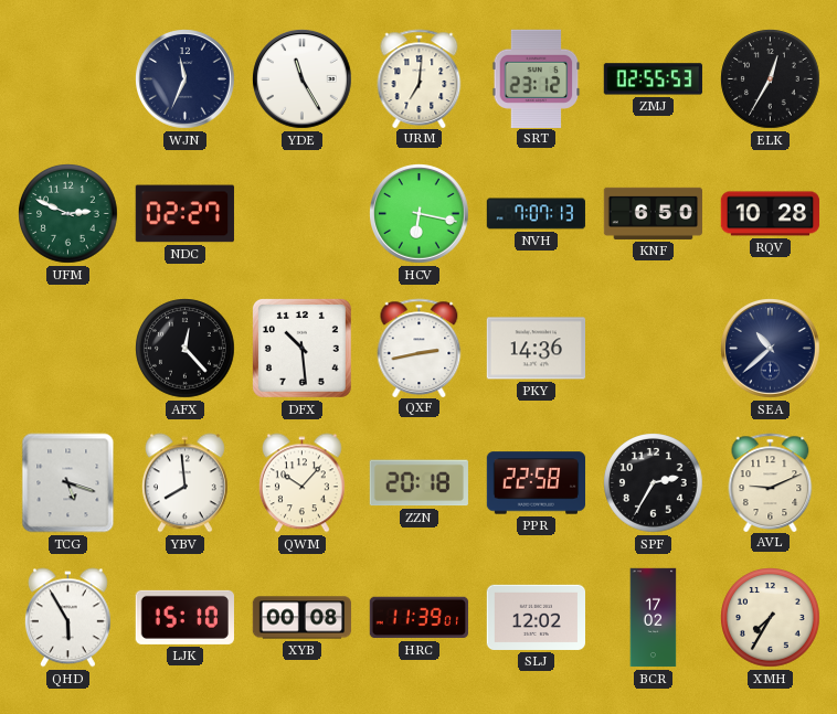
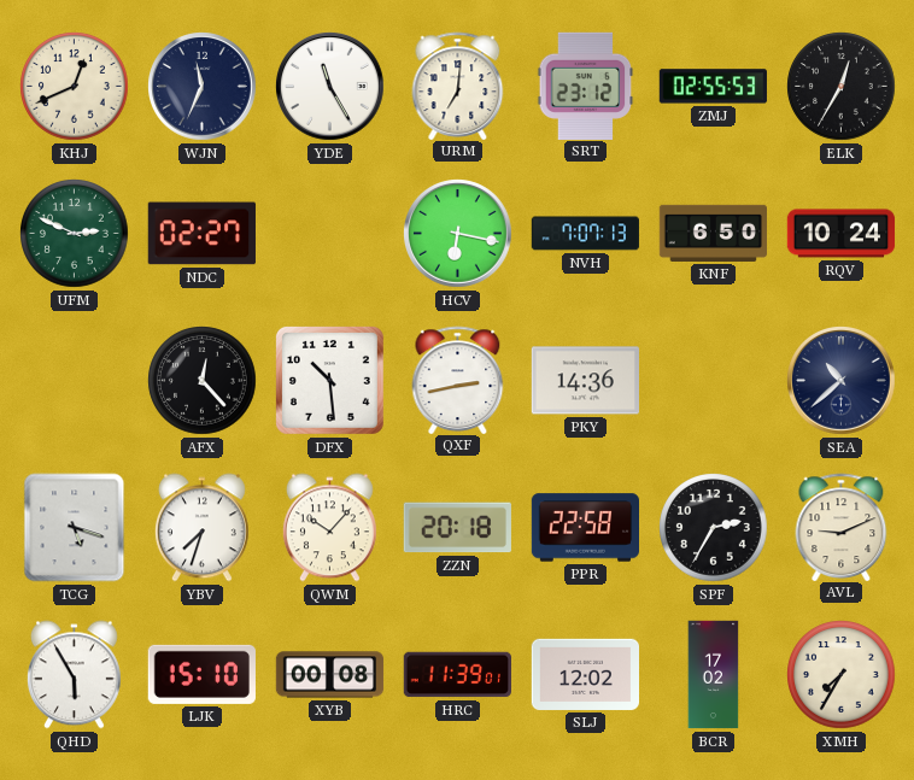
KHJ: none -> 12:41 (75, 87)
RQV: 10:28 -> 10:24 (842, 234)
YBV: 7:59 -> 7:33 (201, 528)
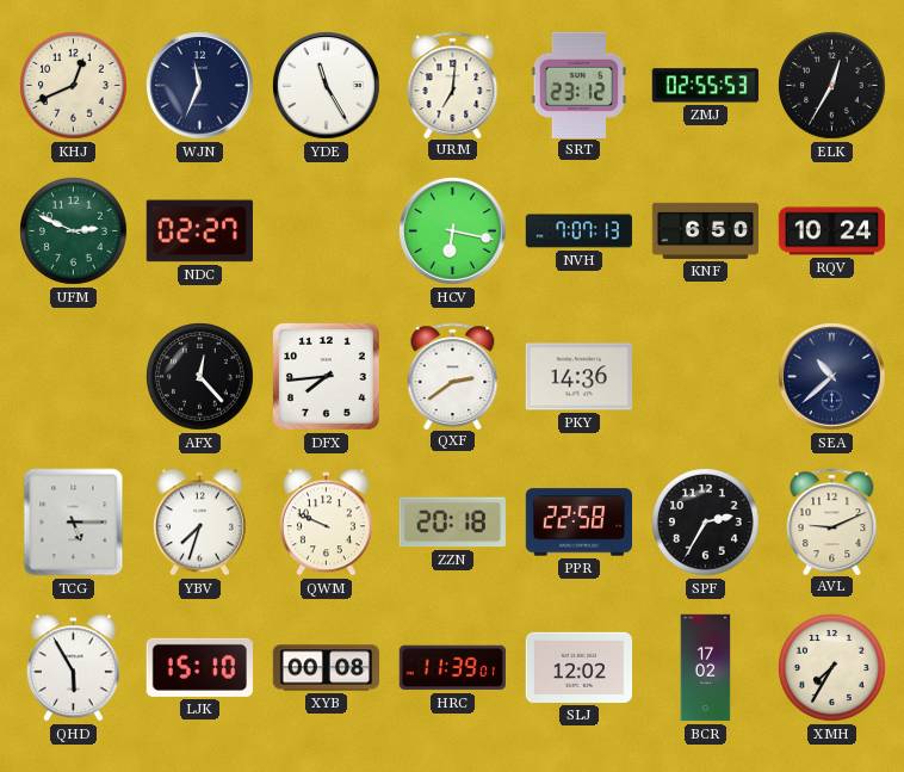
DFX: 10:29 -> 7:44 (326, 376)
QXF: 2:43 -> 2:39 (453, 376)
TCG: 5:18 -> 5:15 (74, 523)
QWM: 10:07 -> 9:49 (326, 523)
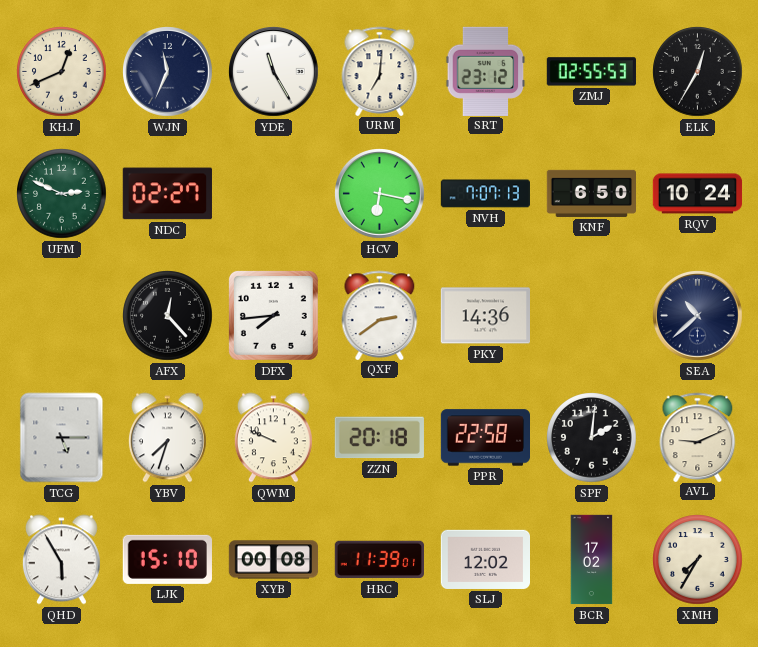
SPF: 2:35 -> 2:01 (592, 438)
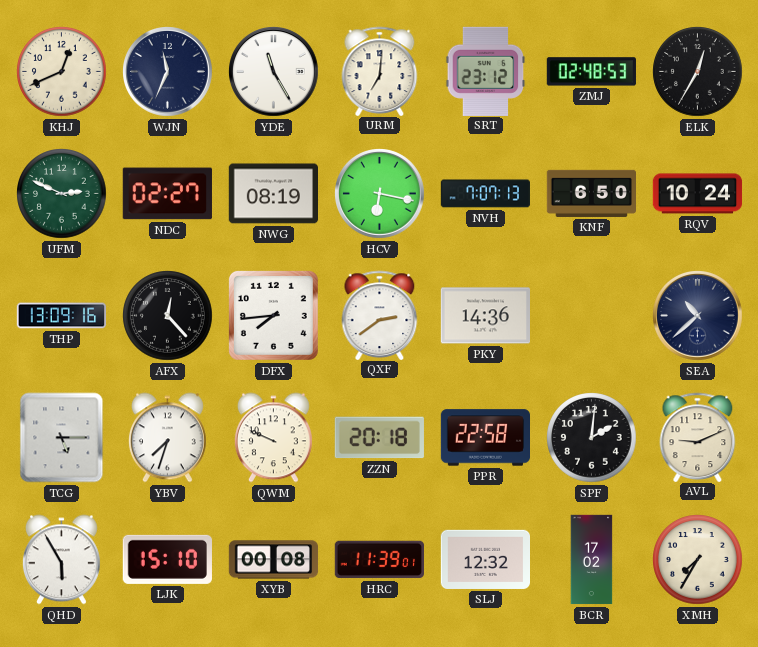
ZMJ: 02:55 -> 02:48 (591, 72)
NWG: none -> 08:19 (273, 194)
THP: none -> 13:09 (62, 316)
SLJ: 12:02 -> 12:32 (485, 559)
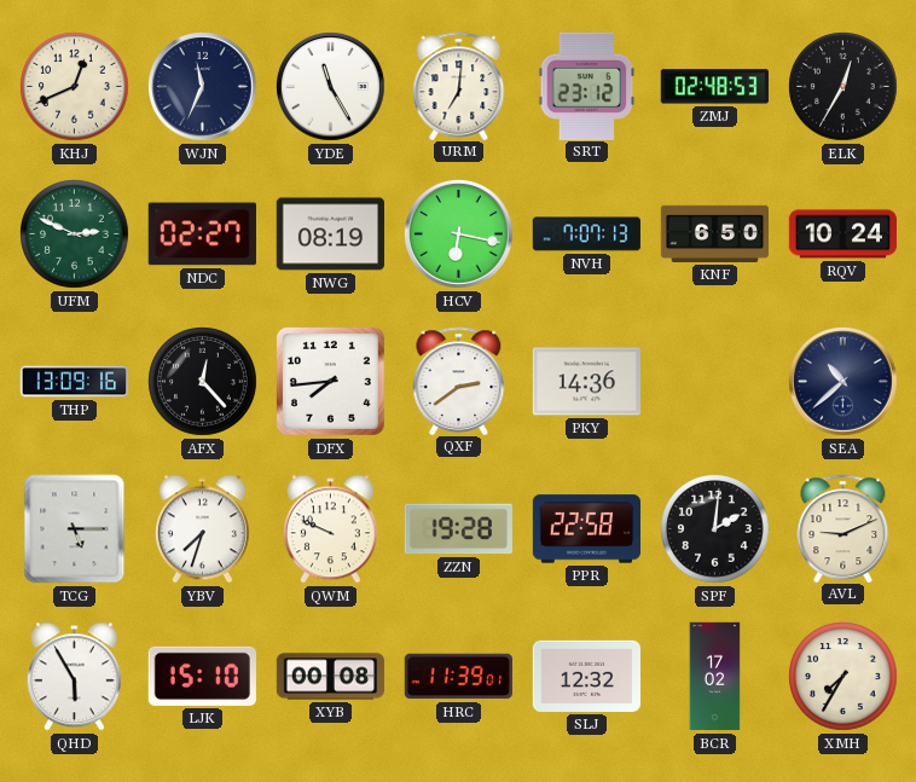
ZZN: 20:18 -> 19:28 (458, 529)
